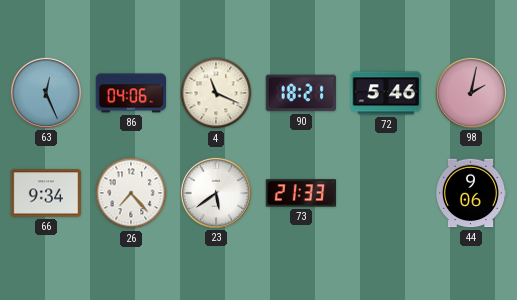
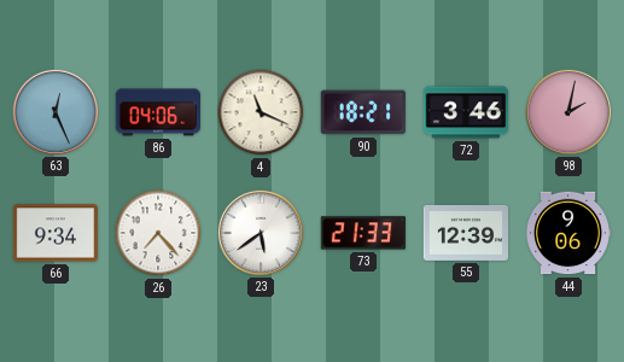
72: 5:46 -> 3:46 (466, 112)
55: none -> 12:39 (466, 233)
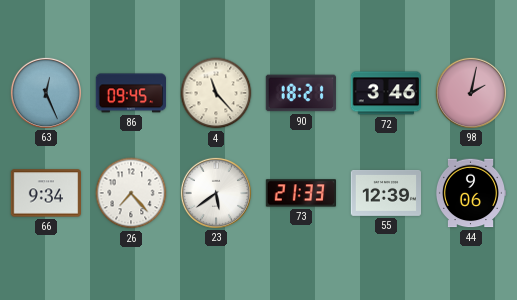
86: 04:06 -> 09:45 (130, 93)
4: 11:19 -> 11:23 (216, 93)
